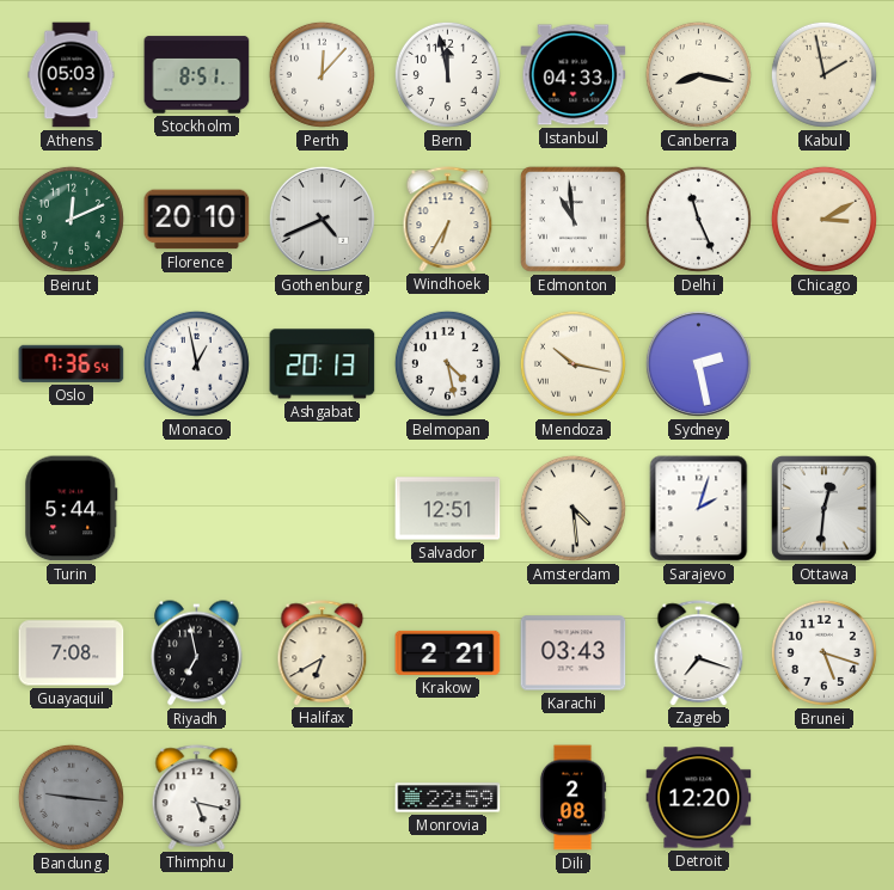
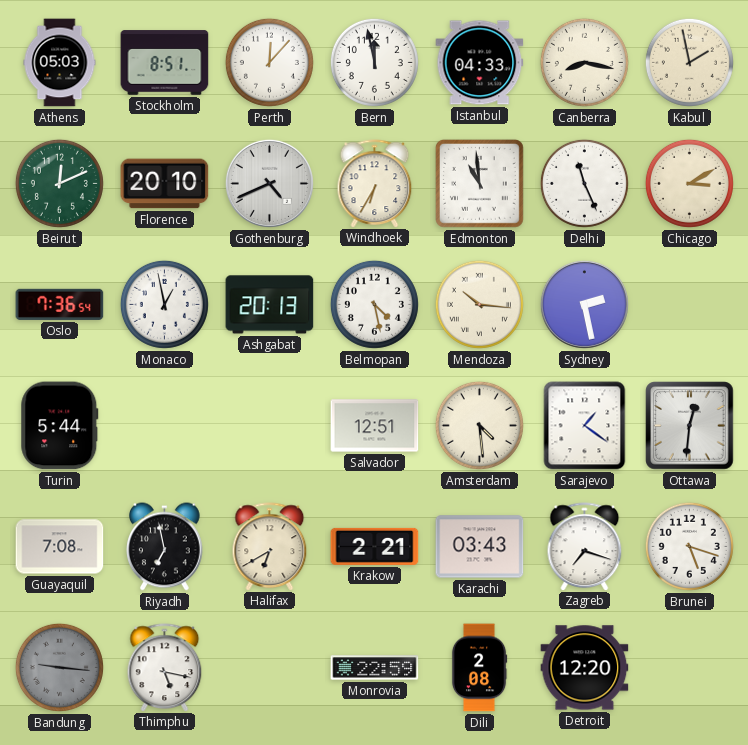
Mendoza: 10:17 -> 10:16 (479, 304)
Sarajevo: 2:03 -> 1:21 (585, 426)
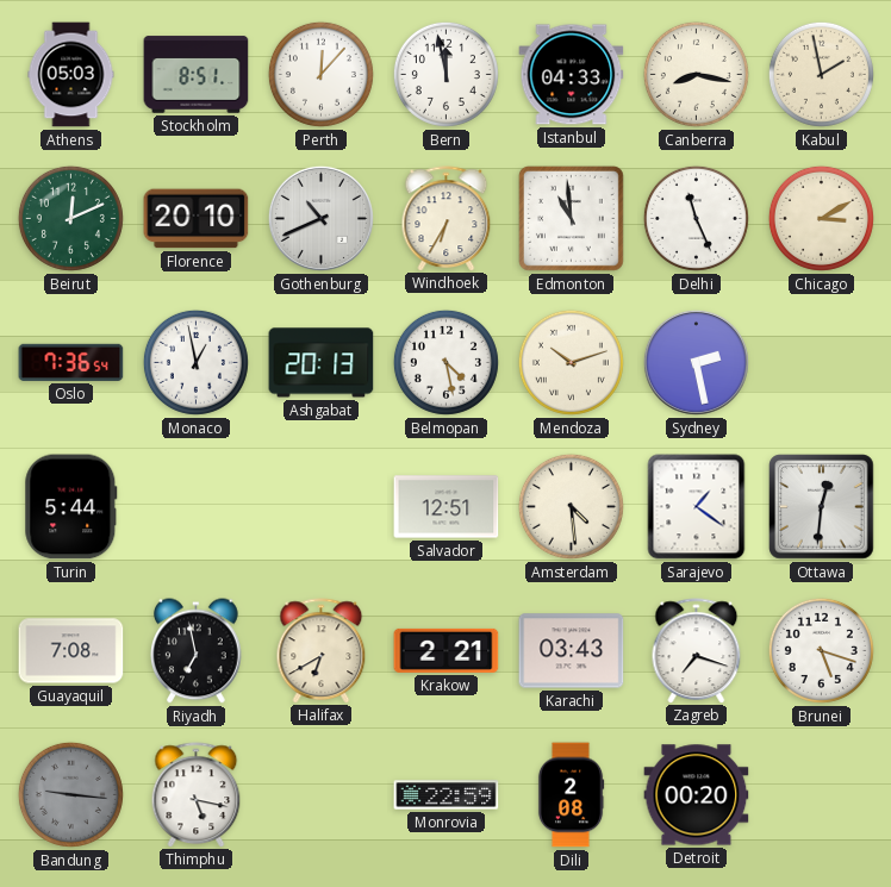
Gothenburg: 4:41 -> 10:41 (320, 218)
Mendoza: 10:16 -> 10:12 (571, 362)
Detroit: 12:20 -> 00:20 (697, 795)
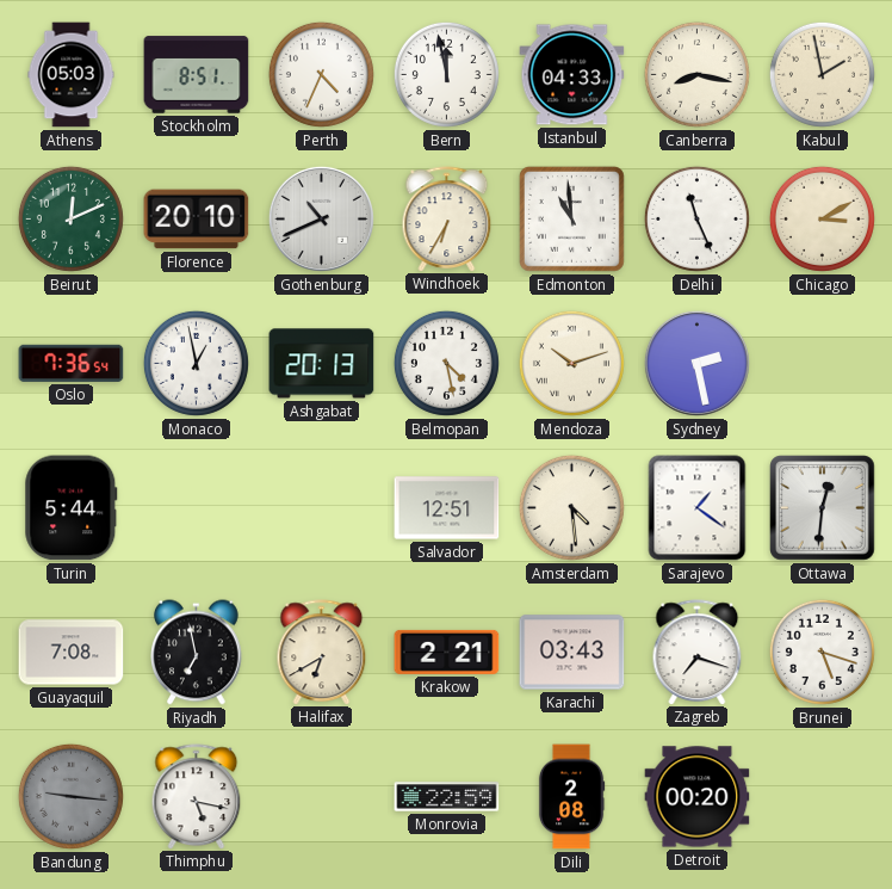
Perth: 12:07 -> 4:34 (321, 74)
